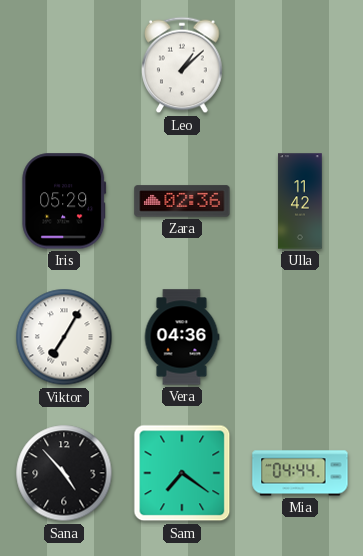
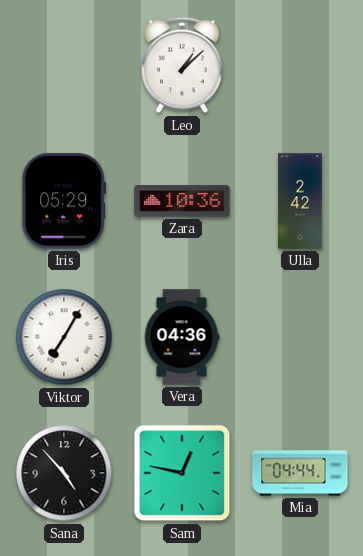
Zara: 02:36 -> 10:36 (182, 201)
Ulla: 11:42 -> 2:42 (300, 201)
Sam: 7:21 -> 12:47 (182, 473)
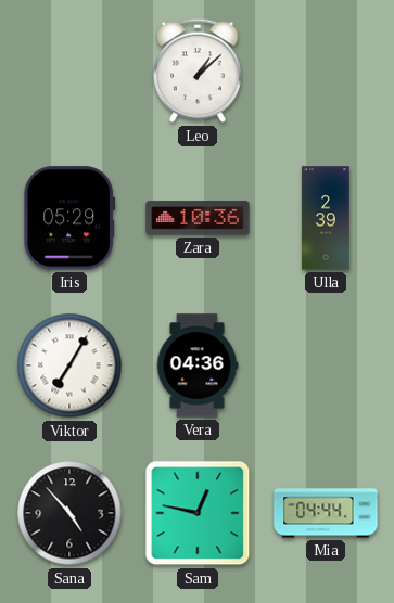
Ulla: 2:42 -> 2:39 (326, 218)
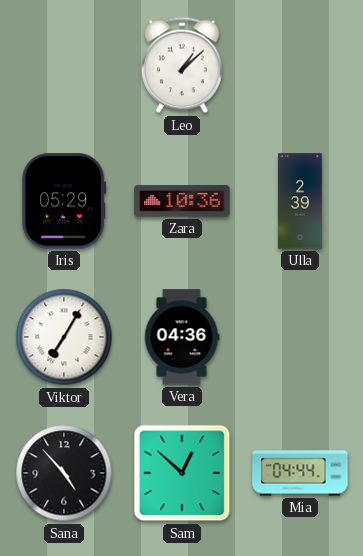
Sam: 12:47 -> 12:52 (182, 473)
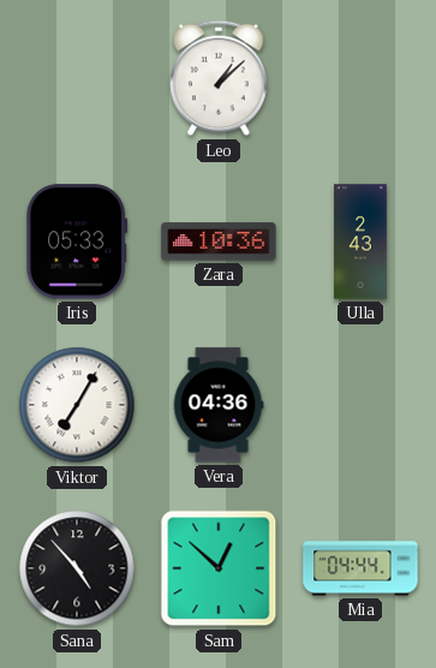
Iris: 05:29 -> 05:33 (77, 241)
Ulla: 2:39 -> 2:43 (360, 241)
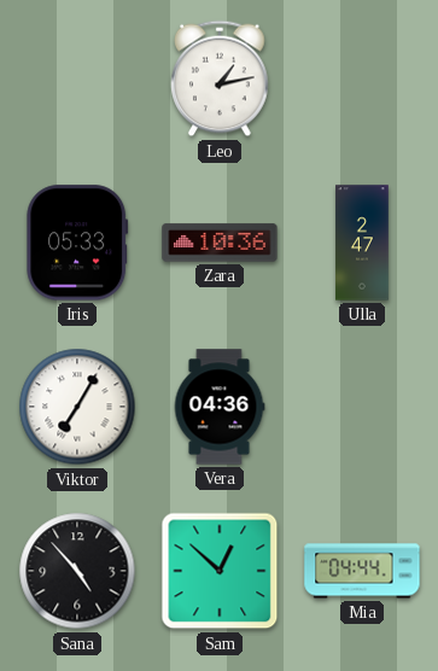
Leo: 1:08 -> 1:13 (220, 78)
Ulla: 2:43 -> 2:47 (362, 243)
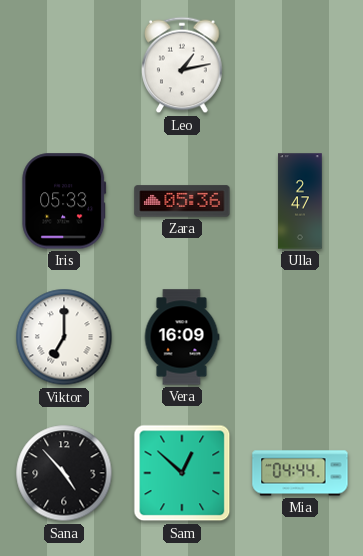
Zara: 10:36 -> 05:36 (182, 201)
Viktor: 7:05 -> 7:00 (64, 337)
Vera: 04:36 -> 16:09 (182, 337)
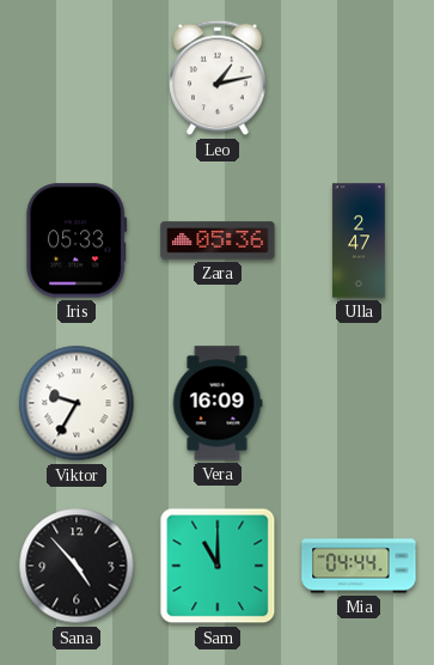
Viktor: 7:00 -> 9:35 (77, 403)
Sam: 12:52 -> 11:00 (218, 566)
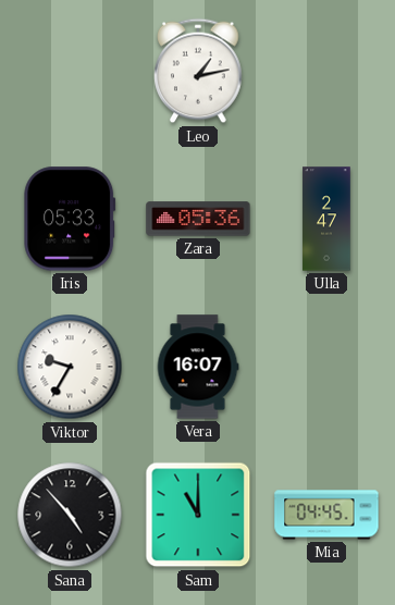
Vera: 16:09 -> 16:07 (198, 367)
Mia: 04:44 -> 04:45 (326, 515)
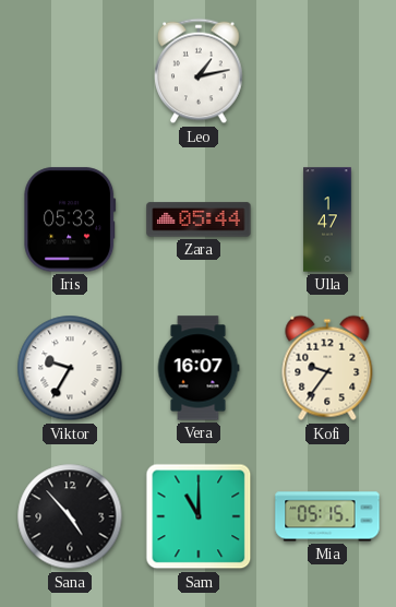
Zara: 05:36 -> 05:44 (199, 219)
Ulla: 2:47 -> 1:47 (327, 219)
Kofi: none -> 9:36 (327, 368)
Mia: 04:45 -> 05:15 (327, 516)
